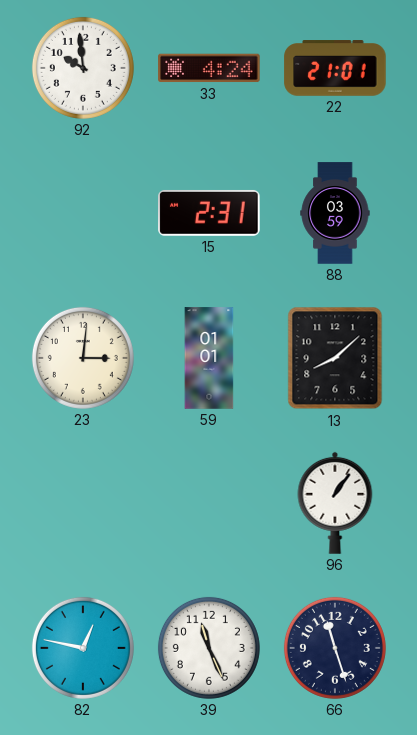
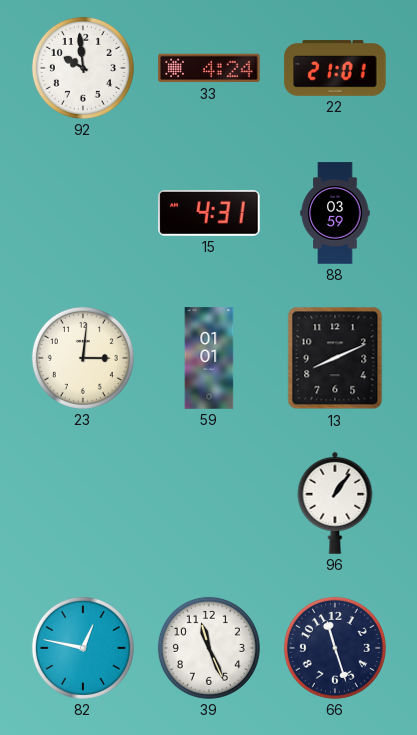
15: 2:31 -> 4:31 (209, 213)
13: 8:08 -> 8:11 (335, 358)
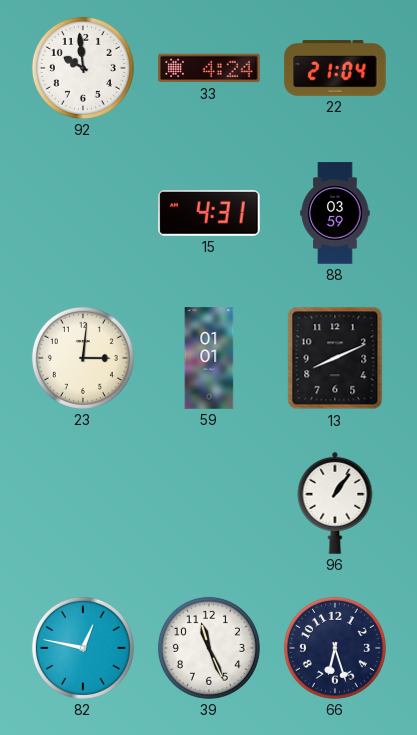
22: 21:01 -> 21:04 (335, 68)
66: 11:27 -> 6:27 (335, 648)
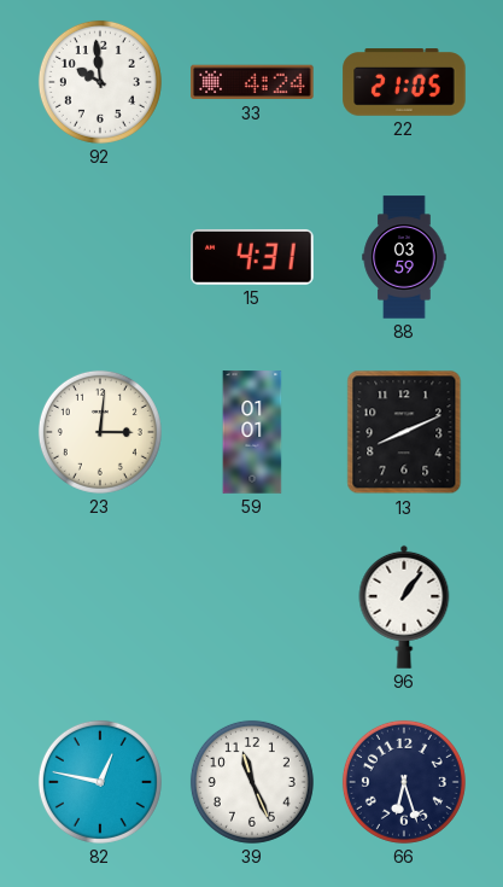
22: 21:04 -> 21:05 (404, 82)
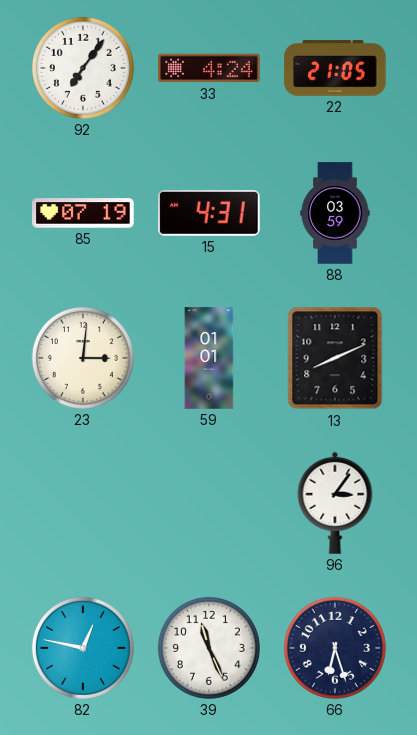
92: 9:59 -> 7:06 (83, 68)
85: none -> 07:19 (83, 213)
96: 1:06 -> 3:06 (335, 503)
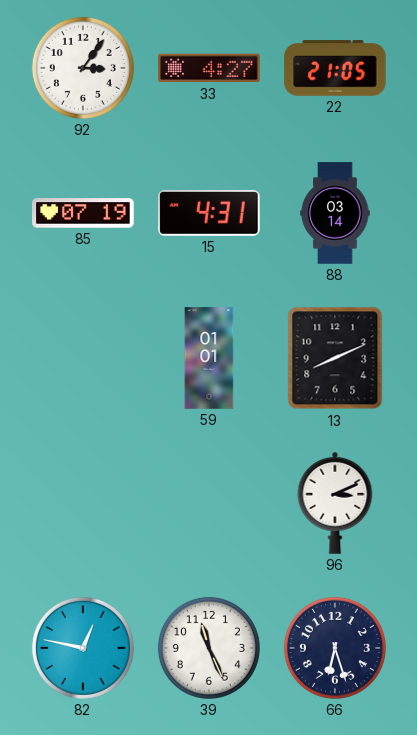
92: 7:06 -> 3:06 (83, 68)
33: 4:24 -> 4:27 (209, 68)
88: 03:59 -> 03:14 (335, 213)
23: 3:01 -> none (83, 358)
96: 3:06 -> 3:11 (335, 503)
